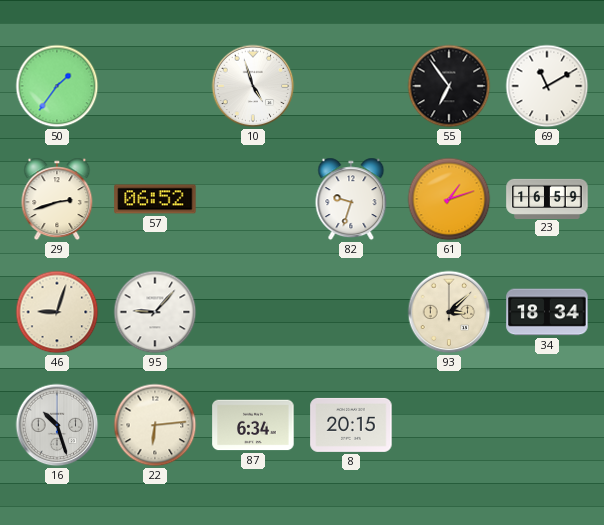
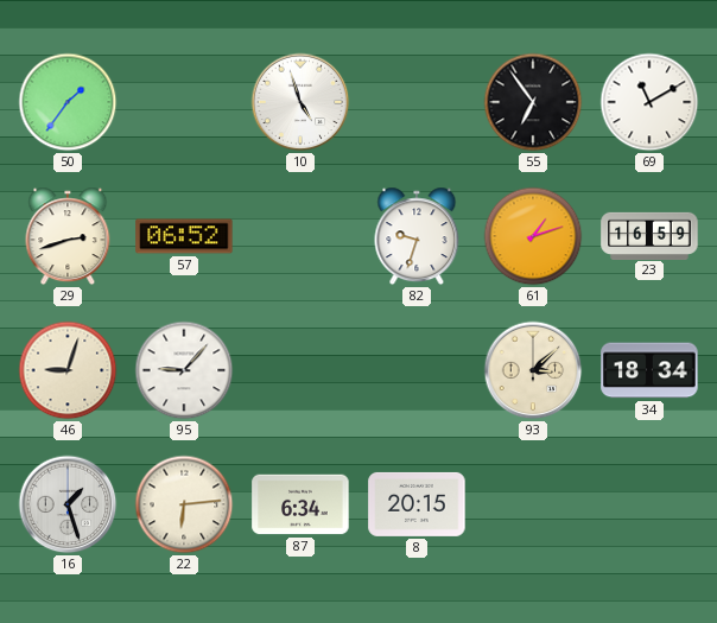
16: 10:27 -> 1:27 (68, 504)
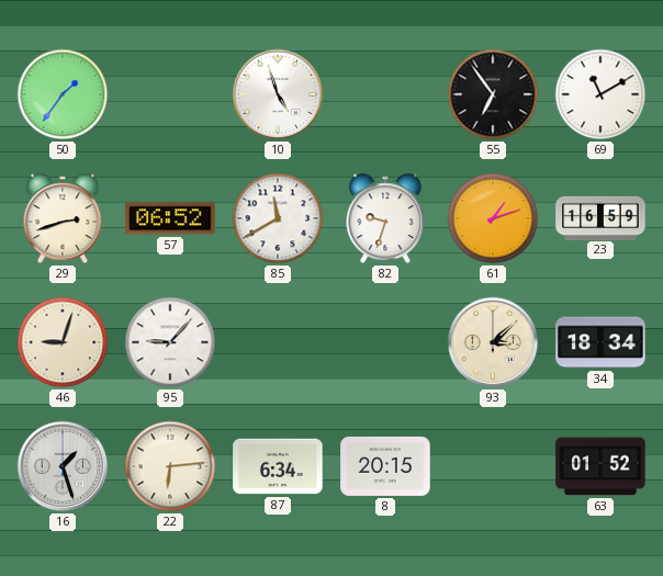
85: none -> 11:40 (278, 218)
63: none -> 01:52 (600, 466)
